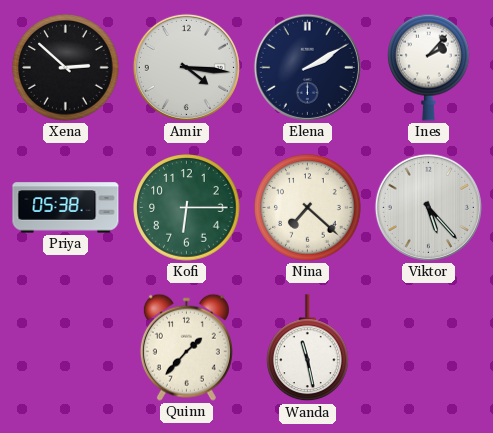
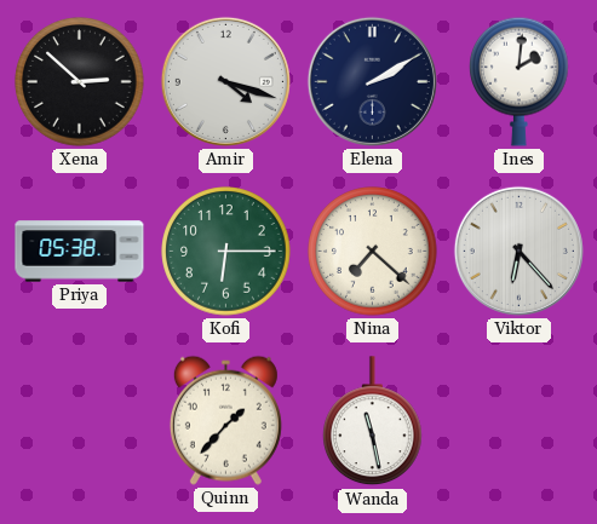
Amir: 4:16 -> 4:18 (225, 81)
Ines: 2:07 -> 2:01 (519, 81)
Viktor: 5:23 -> 6:23 (518, 251)
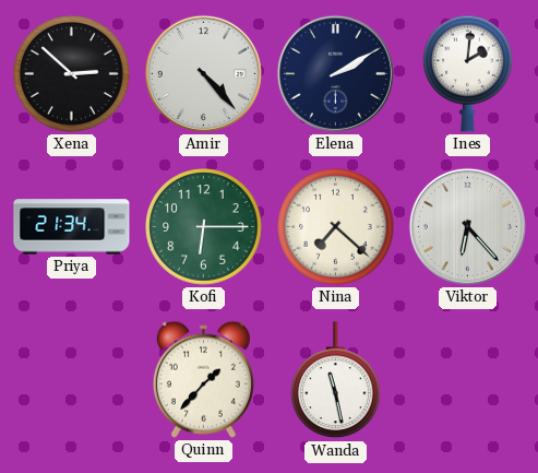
Amir: 4:18 -> 4:23 (203, 73)
Priya: 05:38 -> 21:34 (72, 227)
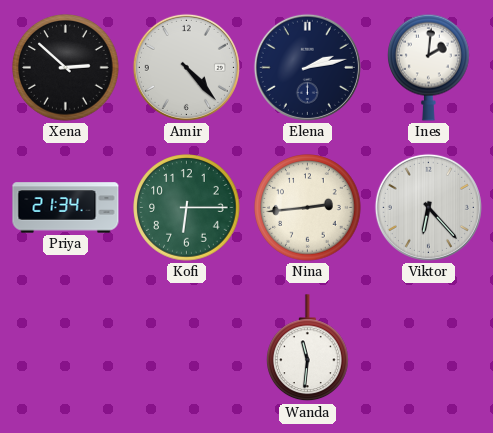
Elena: 2:10 -> 2:13 (307, 67)
Nina: 7:22 -> 2:44 (308, 208)
Quinn: 1:37 -> none (203, 379)
Wanda: 11:28 -> 11:31 (308, 348)
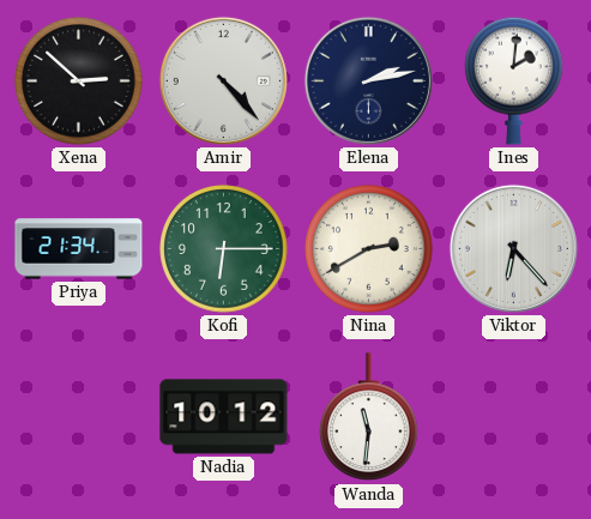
Nina: 2:44 -> 2:40 (369, 249)
Nadia: none -> 10:12 (224, 417)
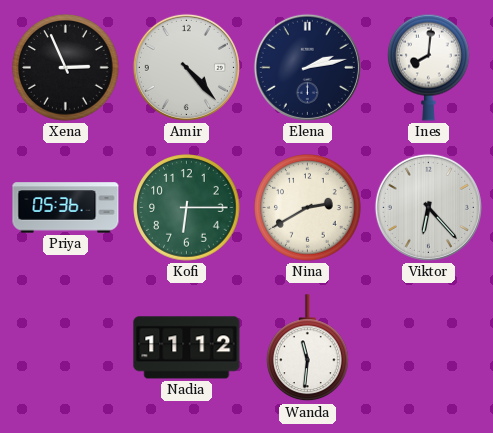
Xena: 2:52 -> 2:56 (66, 68)
Ines: 2:01 -> 8:01 (429, 67)
Priya: 21:34 -> 05:36 (66, 208)
Nadia: 10:12 -> 11:12 (187, 348)
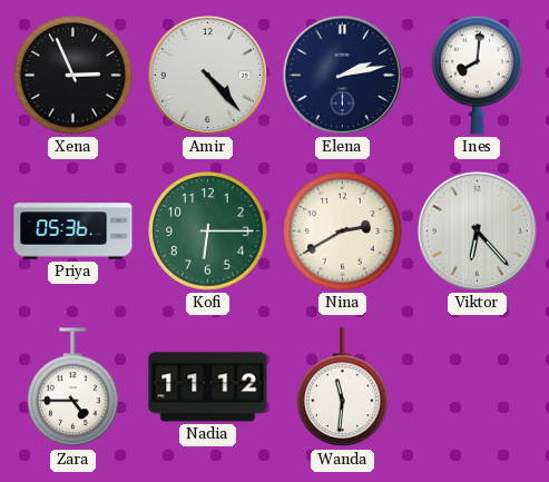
Zara: none -> 4:45 (73, 387)
